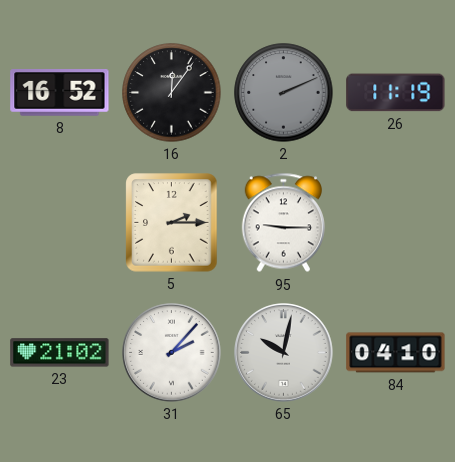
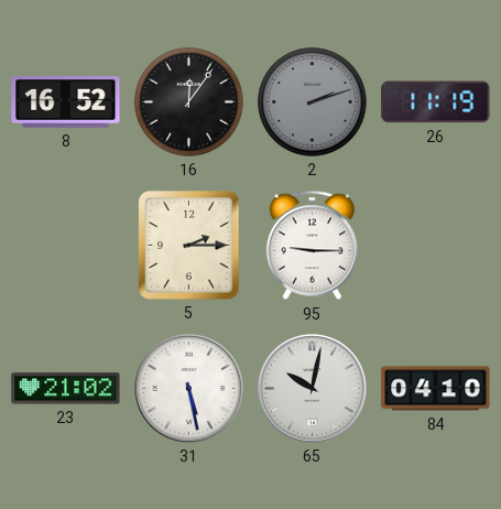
2: 2:11 -> 2:12 (313, 102)
31: 2:07 -> 5:28 (189, 389)
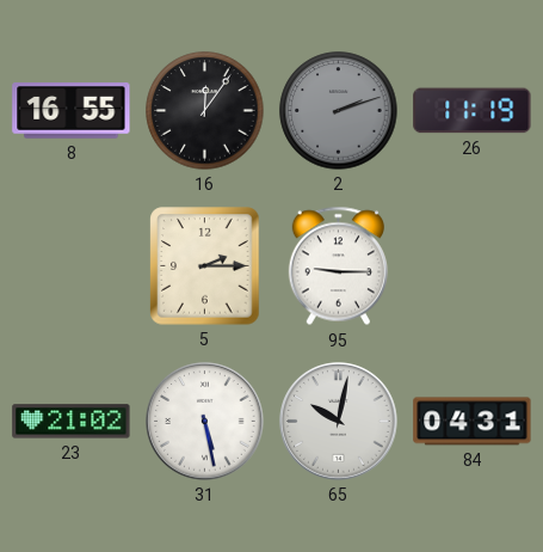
8: 16:52 -> 16:55 (72, 111)
84: 04:10 -> 04:31 (473, 422)
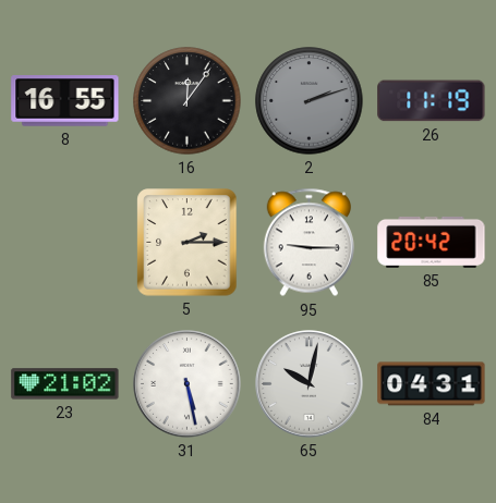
85: none -> 20:42 (432, 242)
